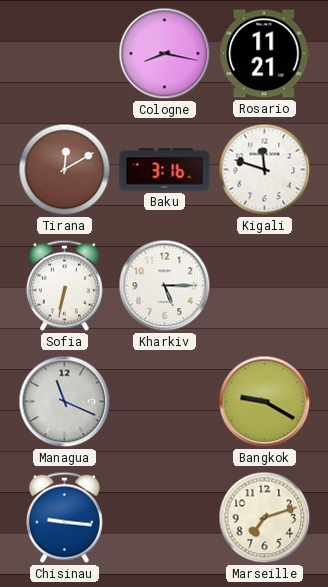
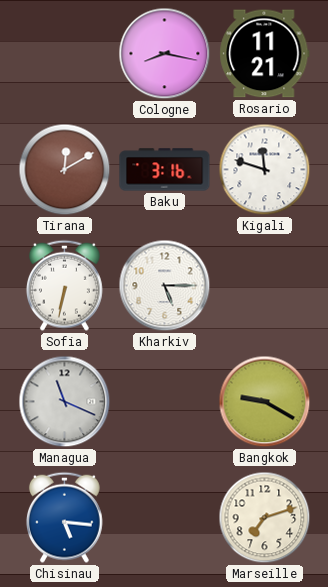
Chisinau: 9:16 -> 5:16 (64, 517)
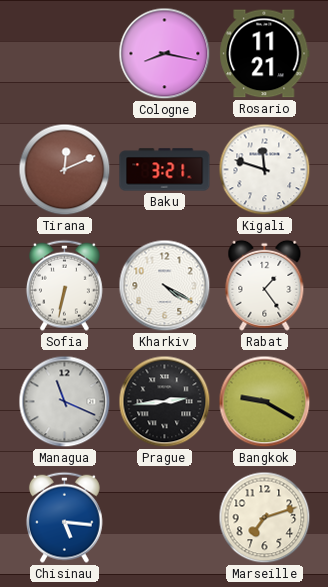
Tirana: 12:10 -> 12:11 (65, 170)
Baku: 3:16 -> 3:21 (165, 170)
Kharkiv: 5:15 -> 4:20 (165, 286)
Rabat: none -> 1:24 (265, 285)
Prague: none -> 2:44 (165, 402)
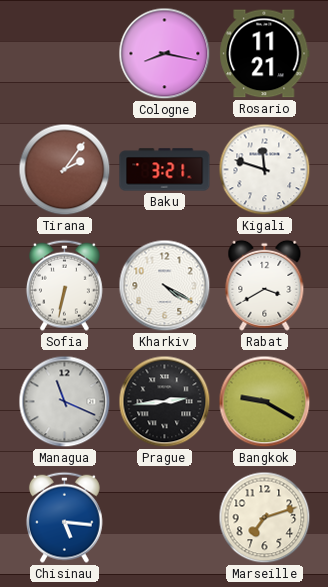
Tirana: 12:11 -> 2:06 (65, 170)
Rabat: 1:24 -> 3:40 (265, 285)
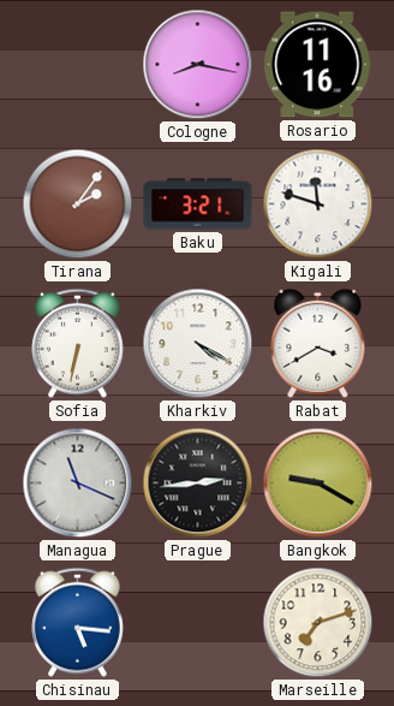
Rosario: 11:21 -> 11:16 (318, 65)
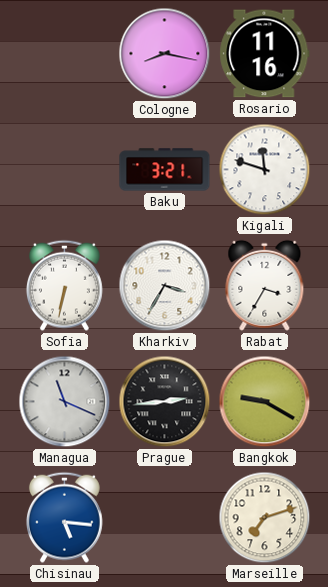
Tirana: 2:06 -> none (78, 204)
Kharkiv: 4:20 -> 3:35 (165, 286)
Rabat: 3:40 -> 3:35 (265, 285)
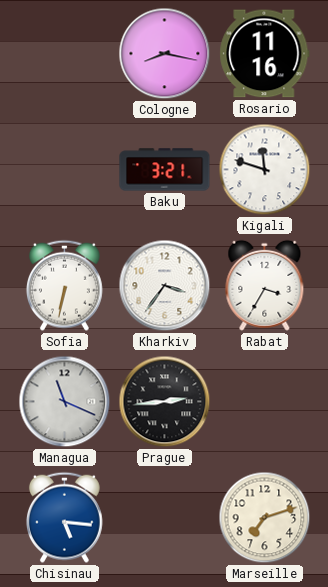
Kharkiv: 3:35 -> 3:36 (165, 286)
Bangkok: 9:20 -> none (265, 402)
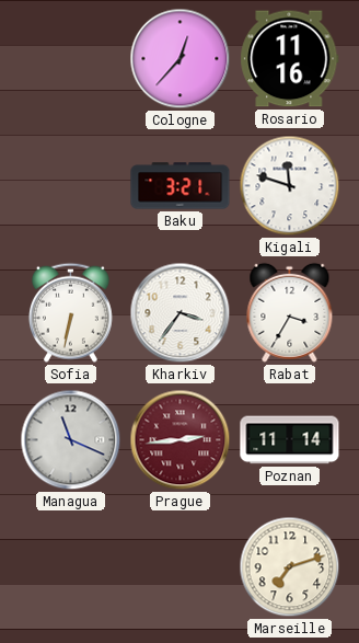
Cologne: 8:17 -> 12:37 (181, 59)
Prague dial: black -> burgundy (181, 440)
Poznan: none -> 11:14 (290, 440)
Chisinau: 5:16 -> none (64, 517)
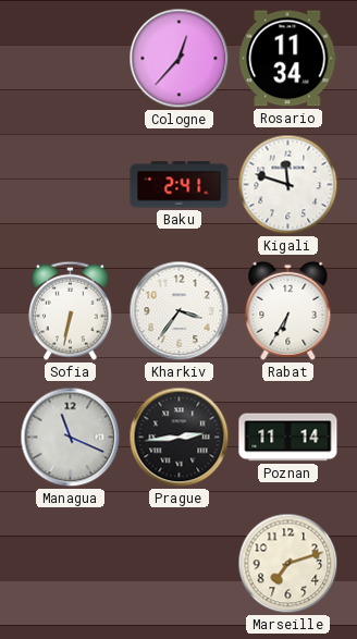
Rosario: 11:16 -> 11:34 (288, 59)
Baku: 3:21 -> 2:41 (180, 185)
Rabat: 3:35 -> 6:35 (288, 310)
Prague dial: burgundy -> black (180, 438)
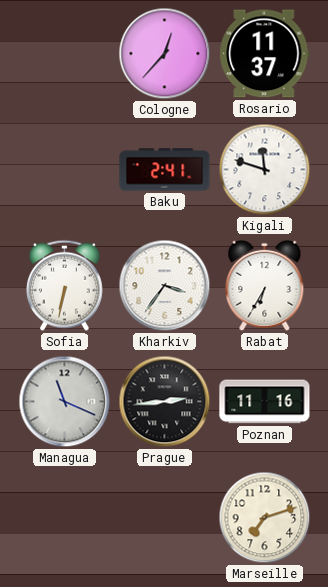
Rosario: 11:34 -> 11:37 (265, 54)
Poznan: 11:14 -> 11:16 (265, 402)
